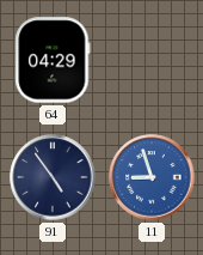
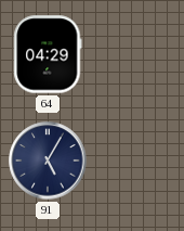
91: 4:54 -> 5:05 (48, 161)
11: 8:57 -> none (152, 177)
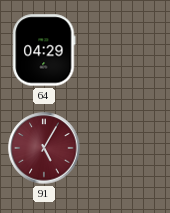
91 dial: navy -> burgundy (44, 148)
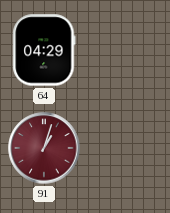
91: 5:05 -> 1:03 (44, 148)
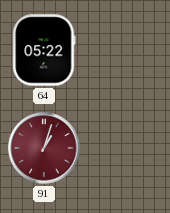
64: 04:29 -> 05:22 (44, 50)
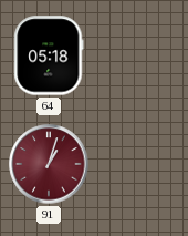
64: 05:22 -> 05:18 (49, 55)
